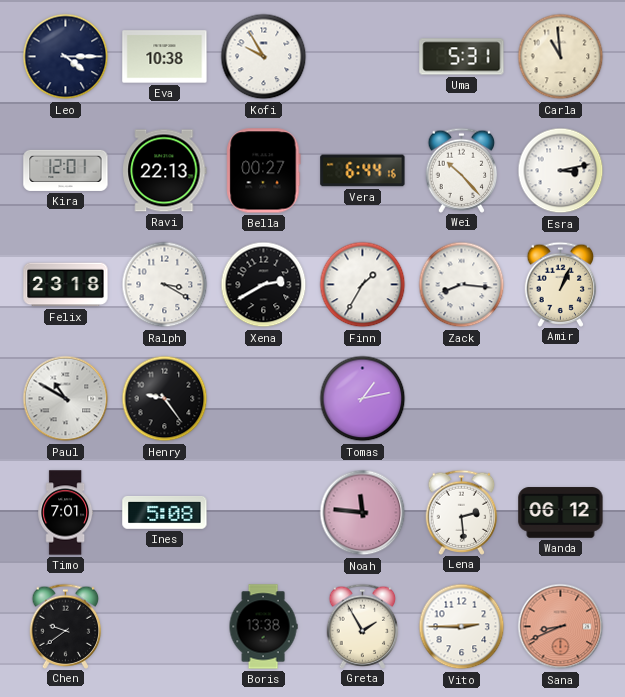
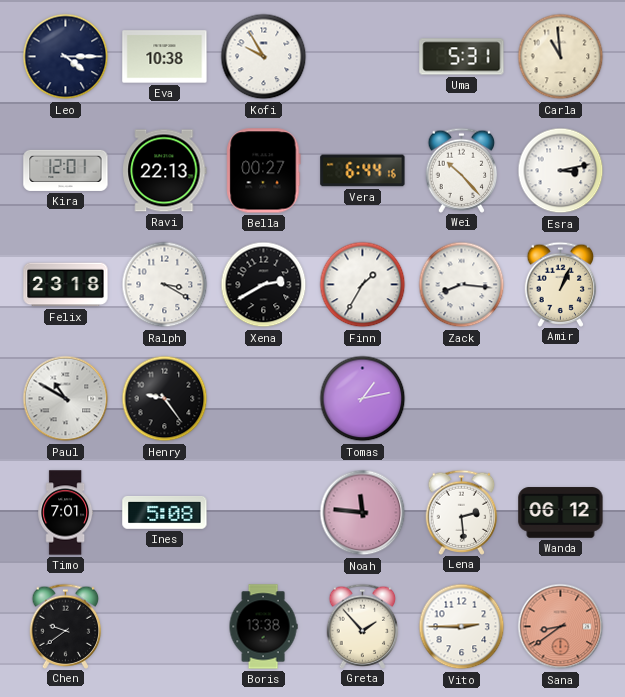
Greta: 1:55 -> 1:53 (363, 626)
Sana: 8:41 -> 8:39 (561, 627)
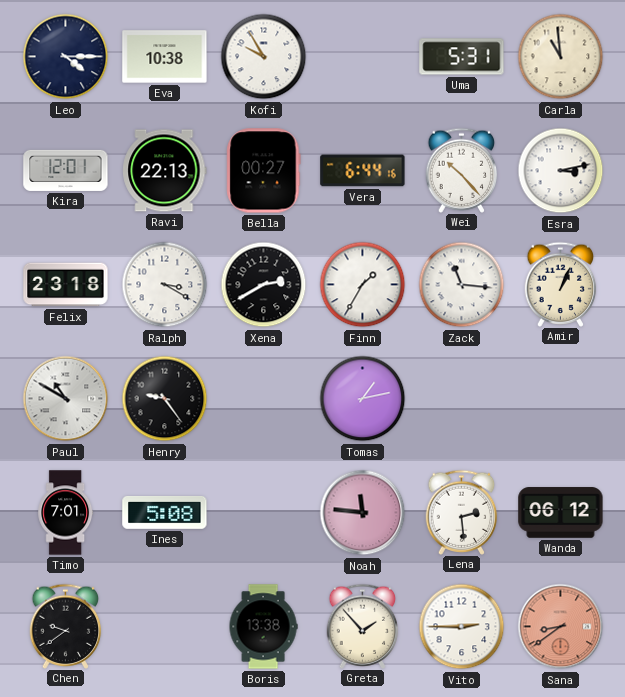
Zack: 8:16 -> 11:16 (462, 285)
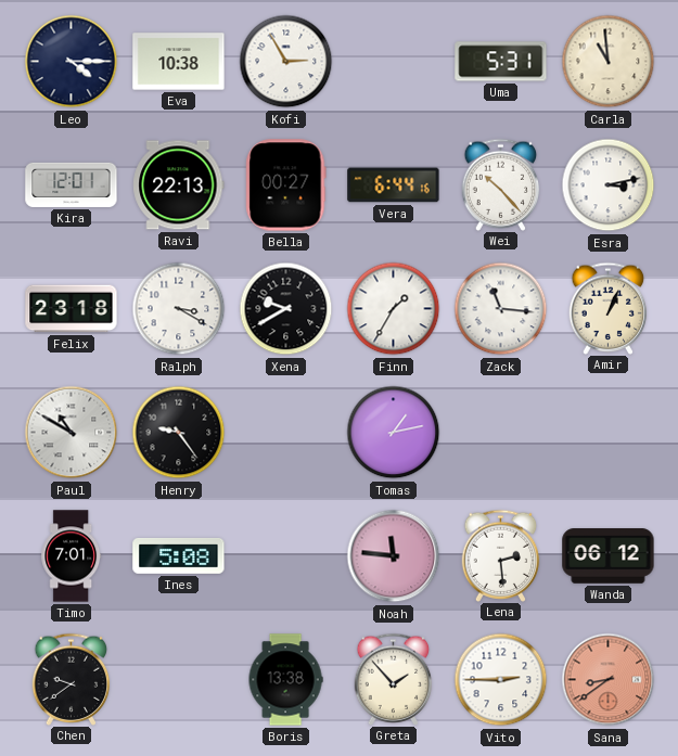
Kofi: 9:55 -> 2:55 (286, 62)
Xena: 2:40 -> 9:40 (286, 309)
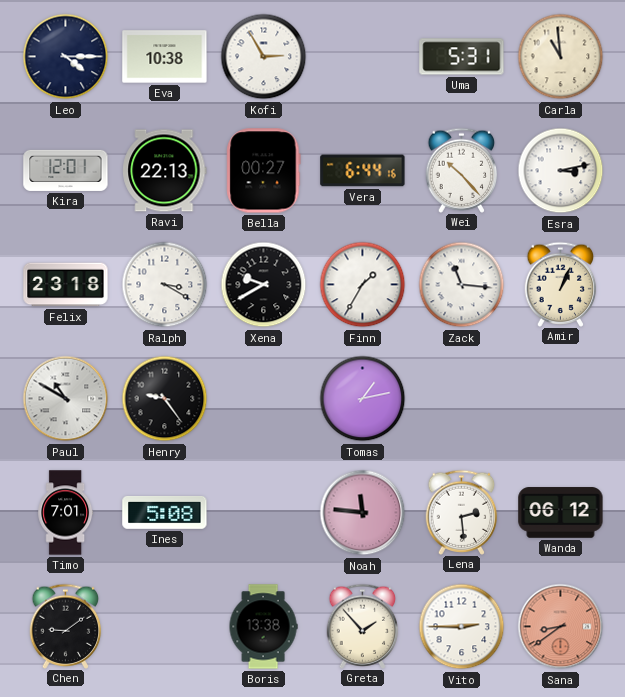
Chen: 9:39 -> 9:09 (66, 626)
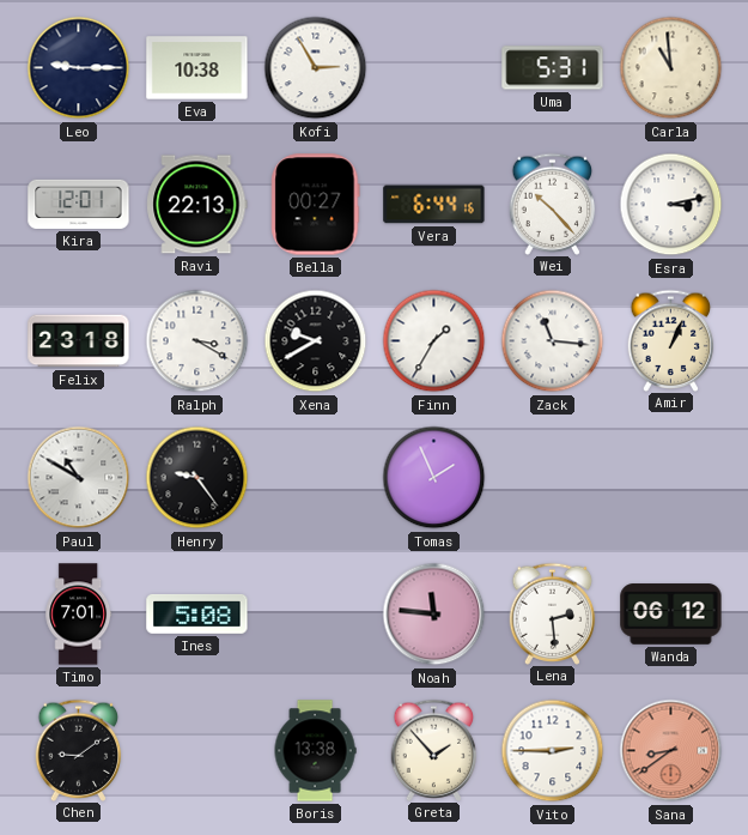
Leo: 4:15 -> 9:15 (79, 68)
Tomas: 1:13 -> 1:56 (434, 478)
